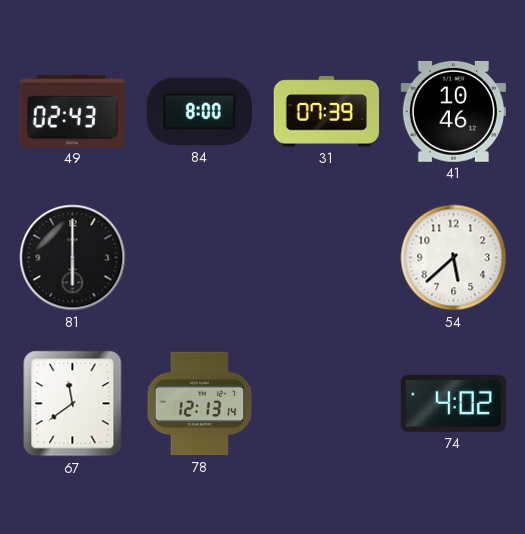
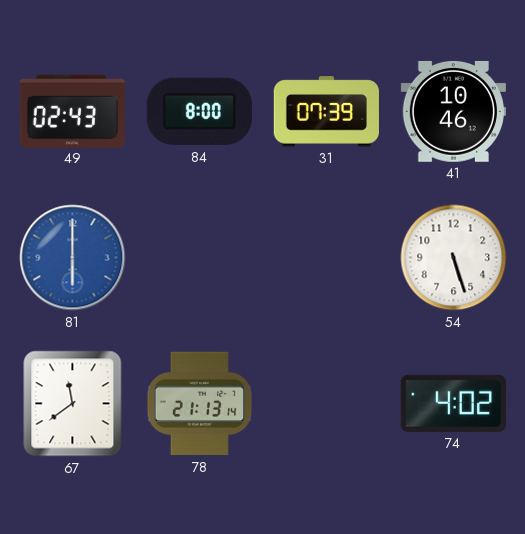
81 dial: black -> blue (73, 258)
54: 5:38 -> 5:27 (454, 258)
78: 12:13 -> 21:13 (200, 404)
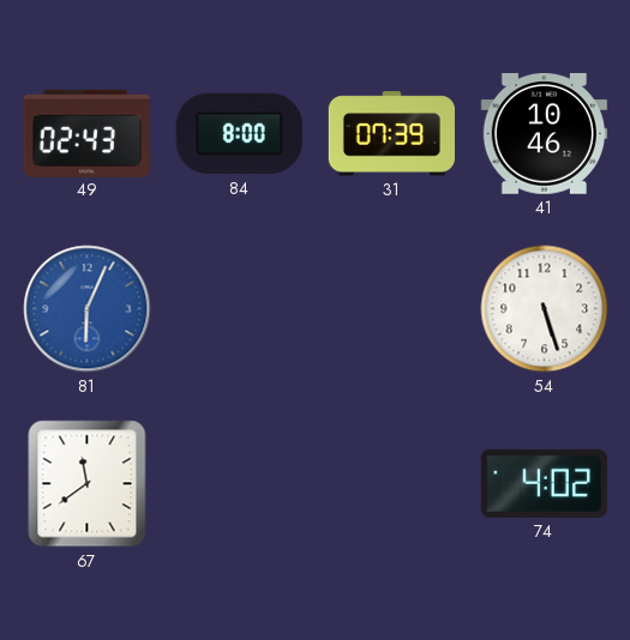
81: 6:00 -> 6:04 (88, 309)
78: 21:13 -> none (200, 404)
